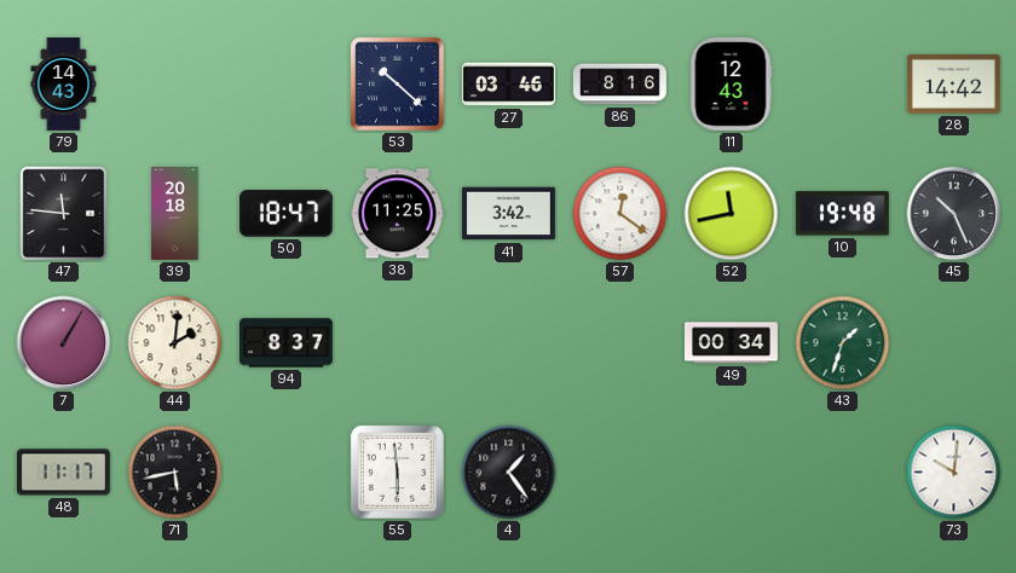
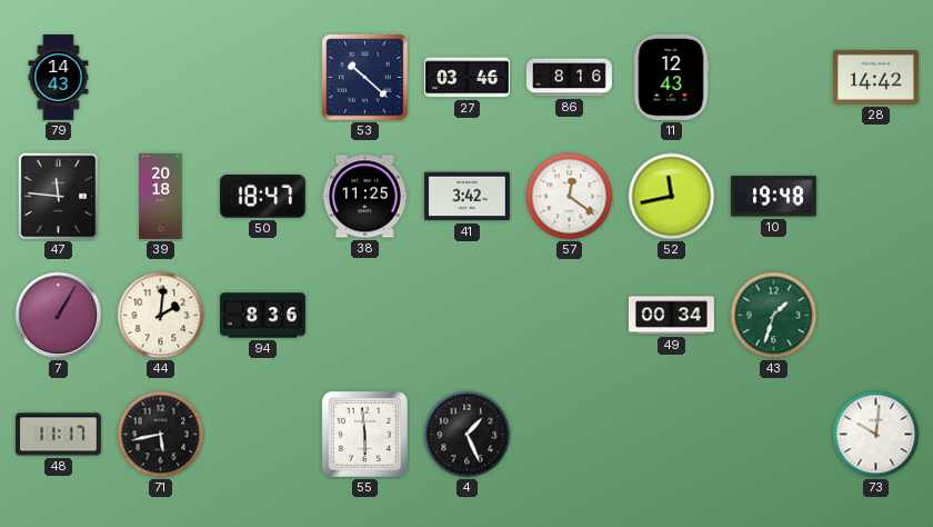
45: 10:26 -> none (954, 214)
94: 8:37 -> 8:36 (263, 316)
4: 1:24 -> 1:26 (468, 435)
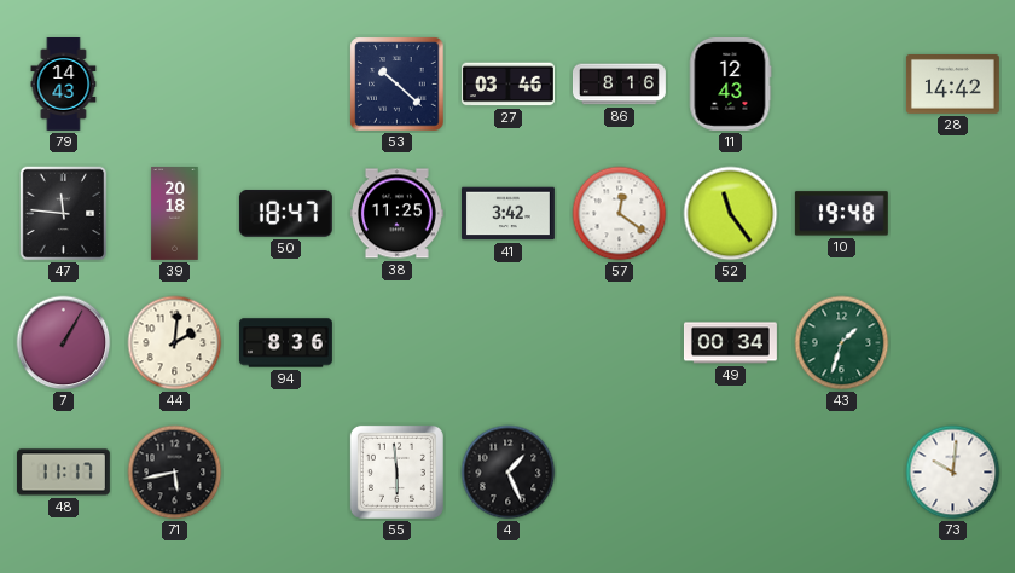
52: 11:43 -> 11:24 (731, 214)
